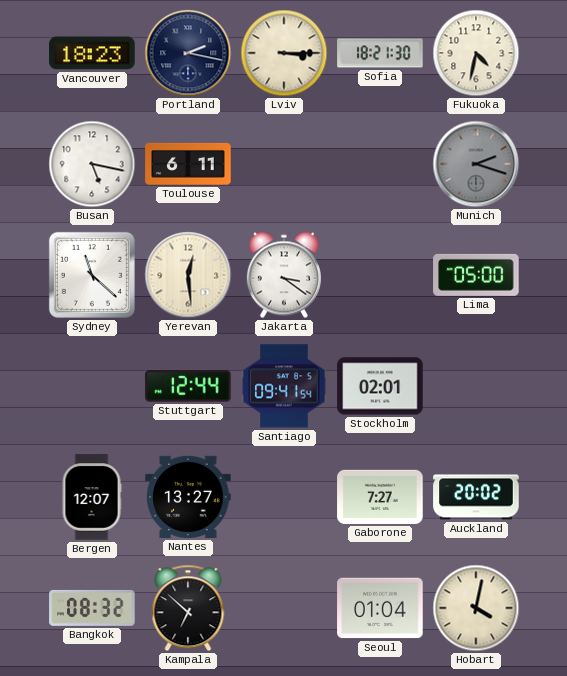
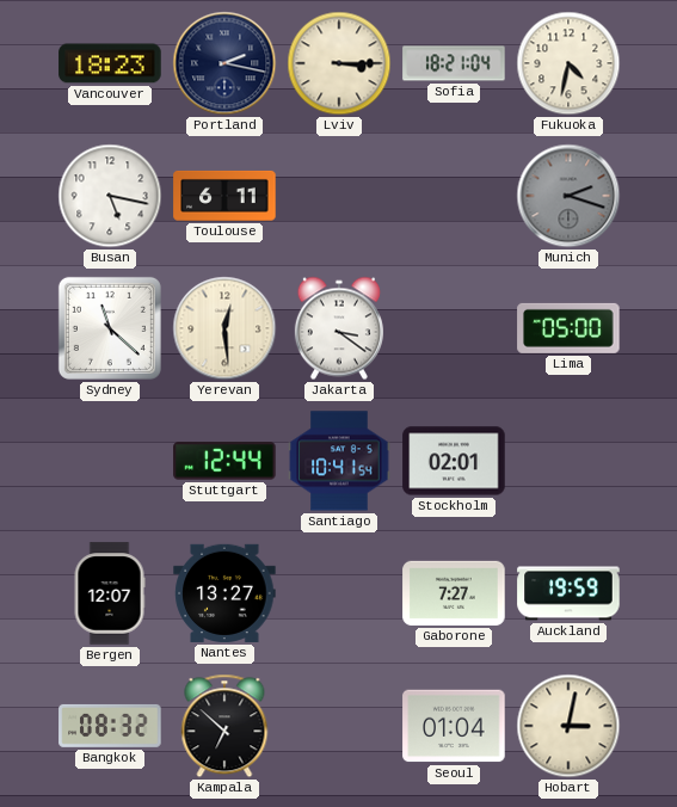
Sofia: 18:21:30 -> 18:21:04 (454, 63)
Santiago: 09:41 -> 10:41 (339, 461)
Auckland: 20:02 -> 19:59 (568, 593)
Hobart: 4:02 -> 3:02 (568, 726)
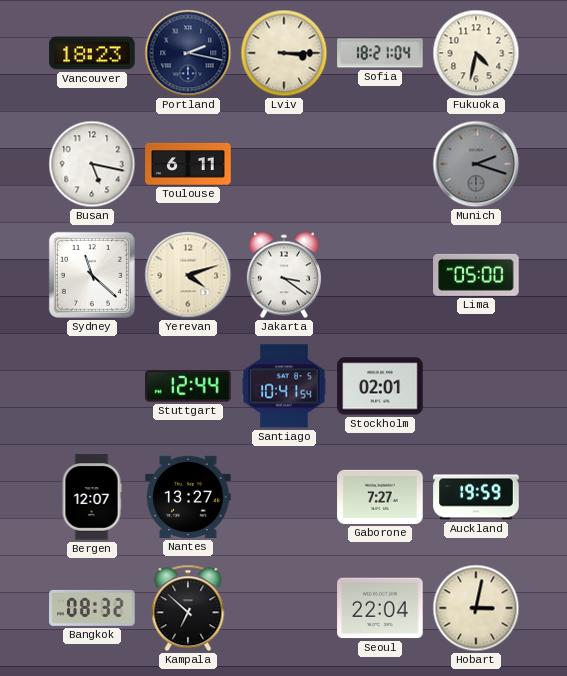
Yerevan: 12:29 -> 4:12 (188, 275)
Seoul: 01:04 -> 22:04 (380, 608)
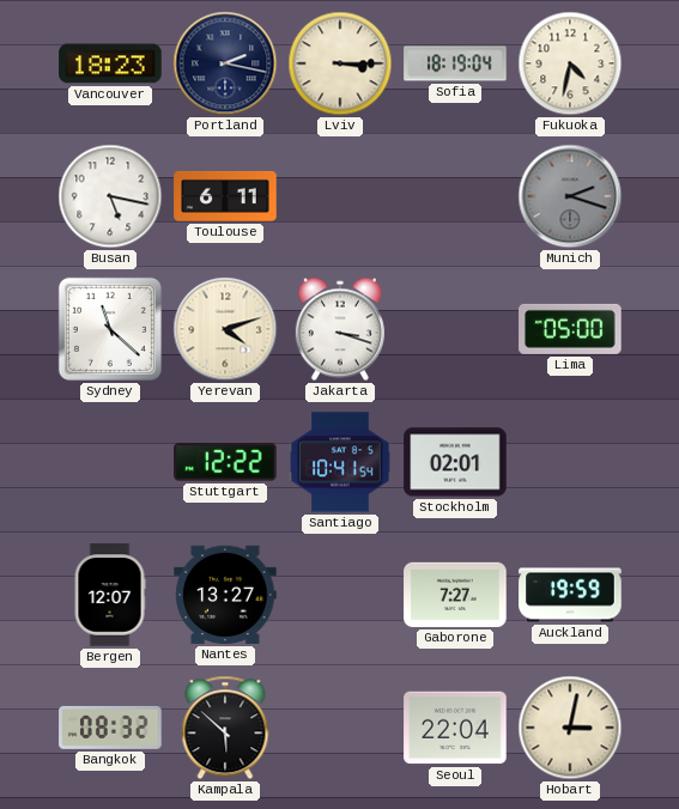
Sofia: 18:21 -> 18:19 (455, 63)
Jakarta: 3:21 -> 3:18 (340, 329)
Stuttgart: 12:44 -> 12:22 (225, 462)
Kampala: 6:52 -> 5:52 (225, 728)
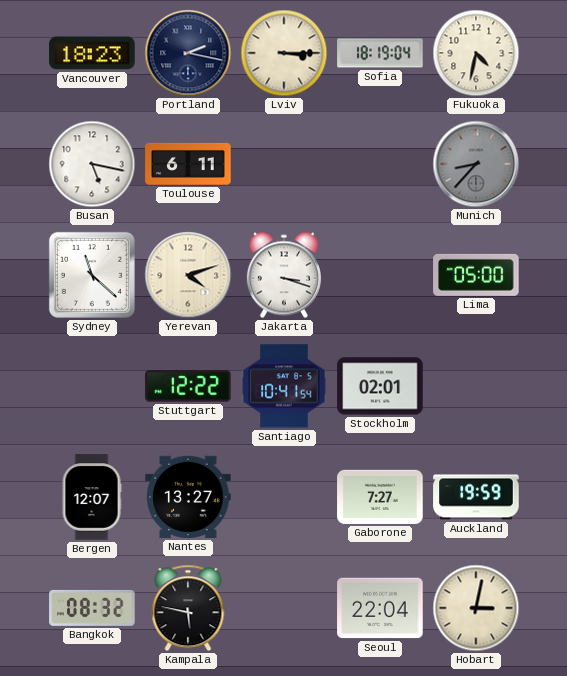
Munich: 2:18 -> 8:37 (476, 164)
Kampala: 5:52 -> 5:47 (188, 608)
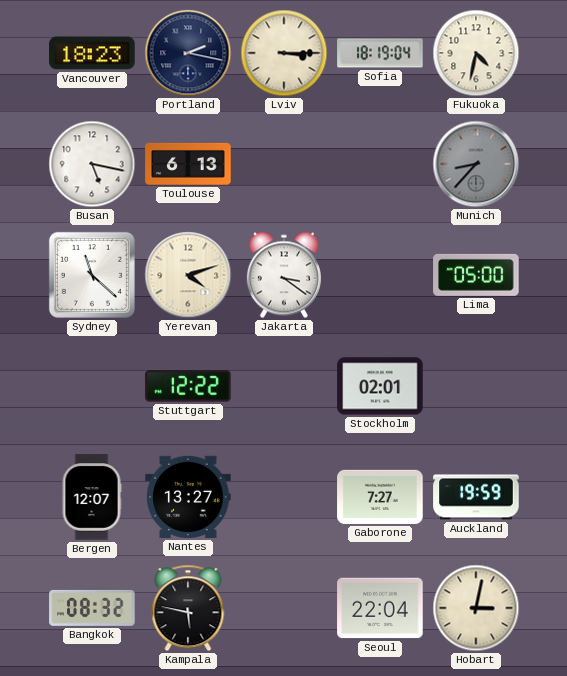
Toulouse: 6:11 -> 6:13 (188, 164)
Jakarta: 3:18 -> 3:21 (284, 275)
Santiago: 10:41 -> none (284, 386)
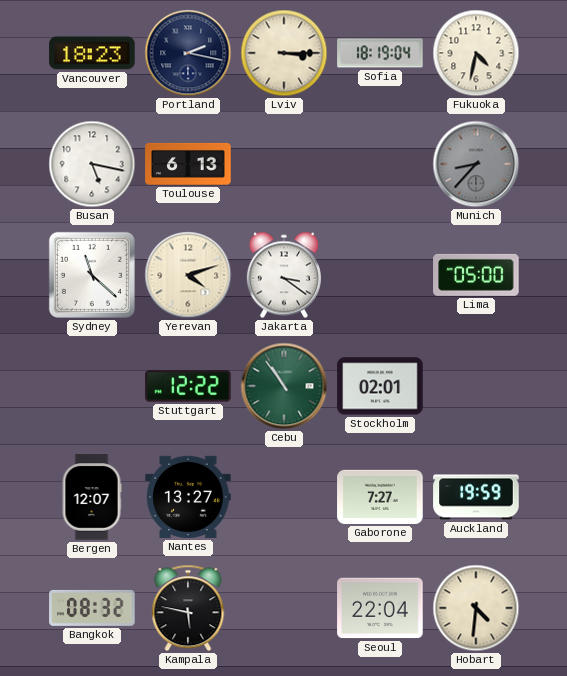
Cebu: none -> 10:54 (284, 386)
Hobart: 3:02 -> 4:31 (476, 608)
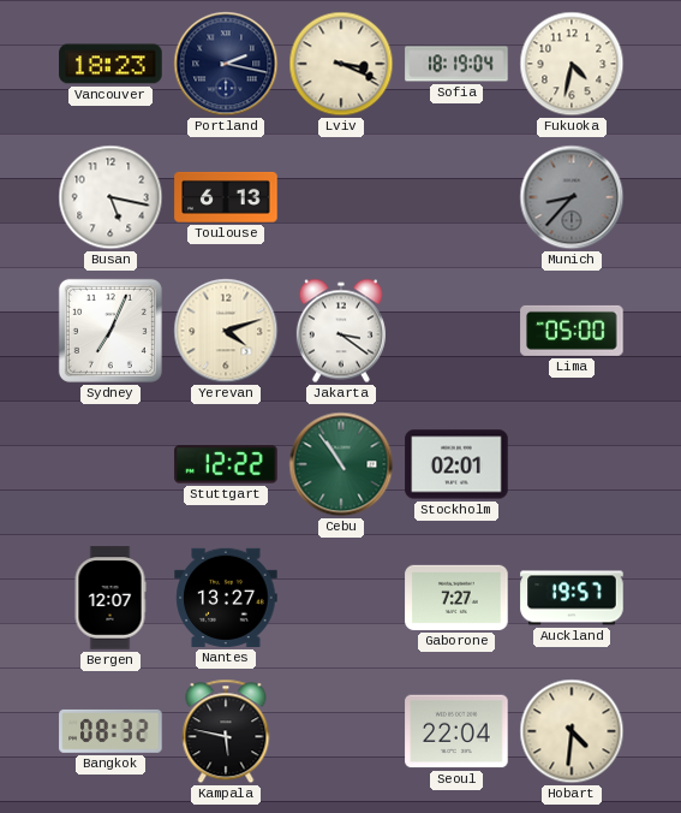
Lviv: 3:15 -> 3:19 (341, 64)
Sydney: 11:22 -> 7:04 (110, 331)
Auckland: 19:59 -> 19:57 (572, 598)
